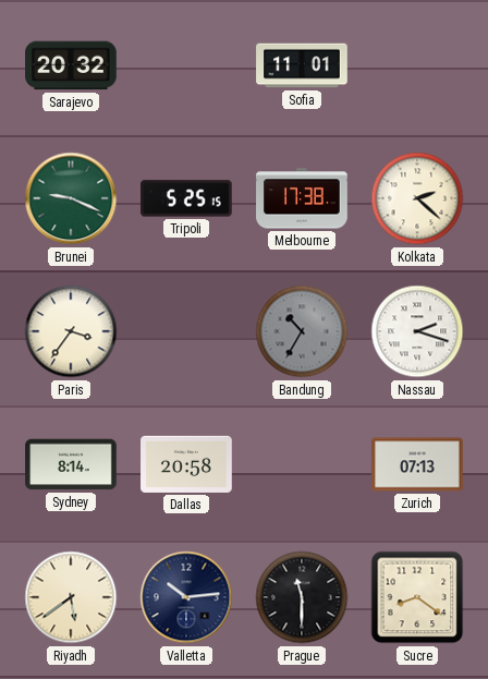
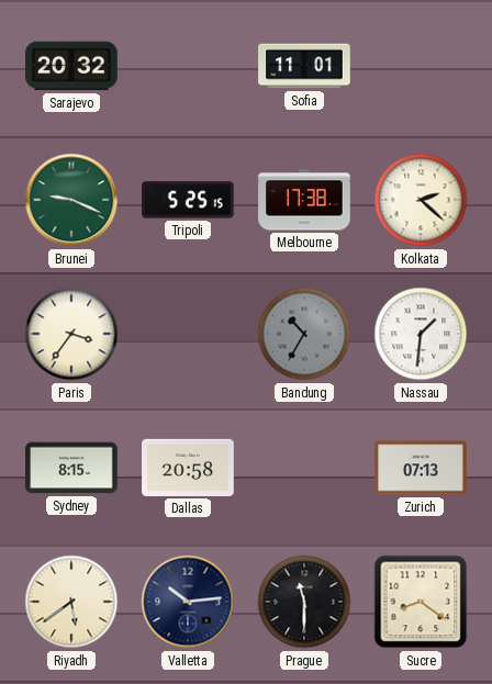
Nassau: 2:18 -> 1:31 (421, 334)
Sydney: 8:14 -> 8:15 (71, 468)
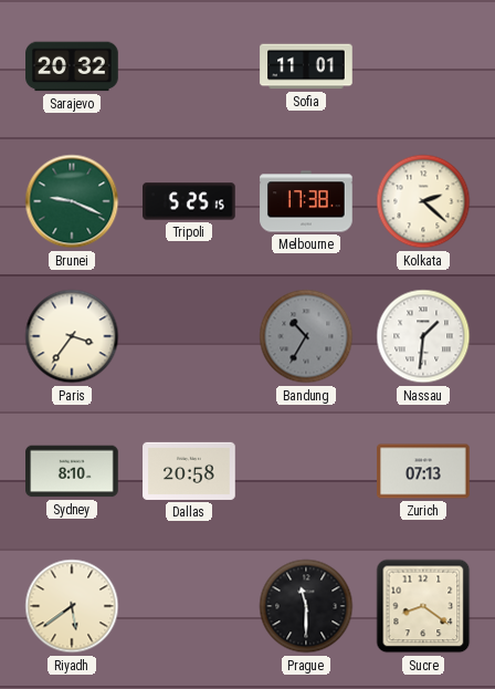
Sydney: 8:15 -> 8:10 (72, 471)
Valletta: 10:14 -> none (188, 602)
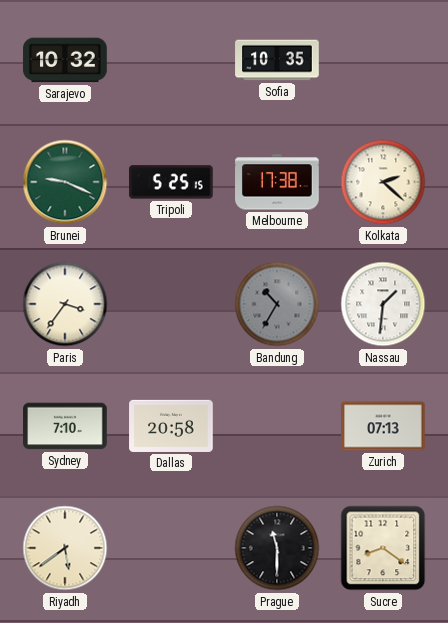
Sarajevo: 20:32 -> 10:32 (65, 60)
Sofia: 11:01 -> 10:35 (277, 60)
Sydney: 8:10 -> 7:10 (65, 426)
